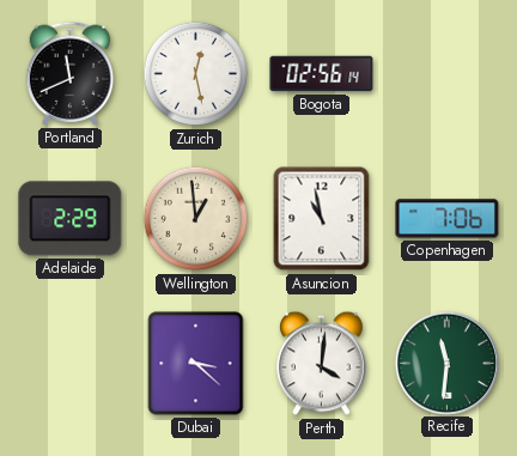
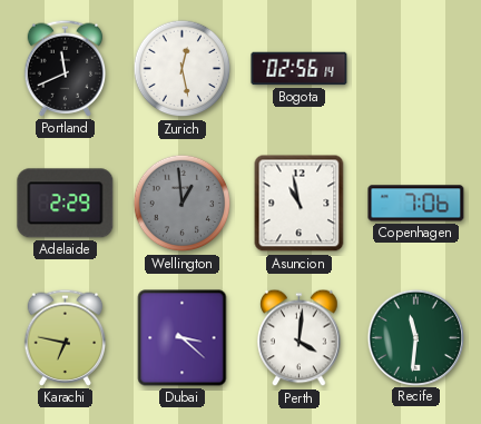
Wellington dial: cream -> grey (183, 204)
Karachi: none -> 6:47 (66, 337)
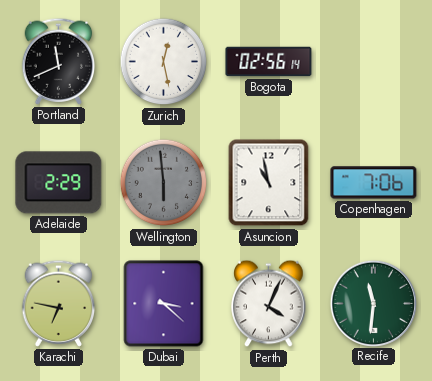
Wellington: 12:59 -> 5:59 (164, 183)
Perth: 4:01 -> 4:04 (269, 304)
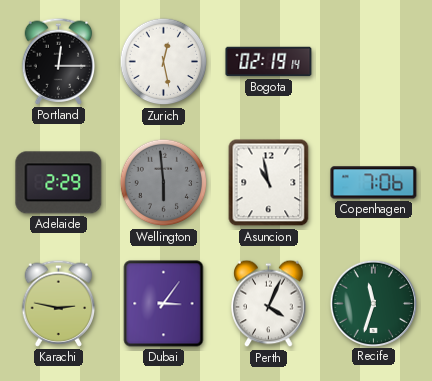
Portland: 11:41 -> 12:15 (59, 61)
Bogota: 02:56 -> 02:19 (269, 62)
Karachi: 6:47 -> 2:47 (59, 303)
Dubai: 3:22 -> 3:06 (164, 304)
Recife: 11:31 -> 11:33 (373, 303)
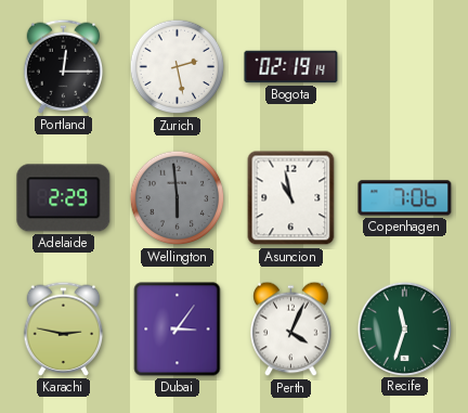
Zurich: 12:28 -> 2:28 (178, 67)
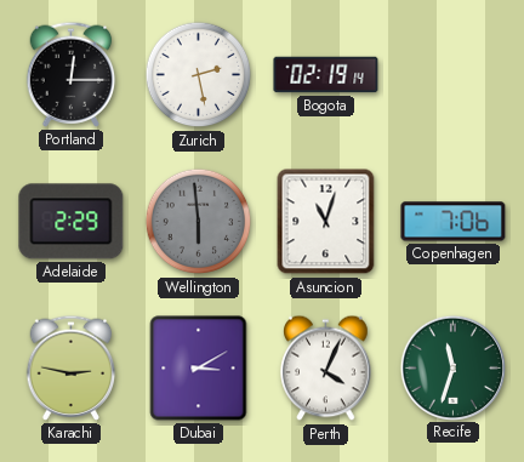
Asuncion: 10:58 -> 11:03 (326, 222)
Dubai: 3:06 -> 3:10 (199, 369)
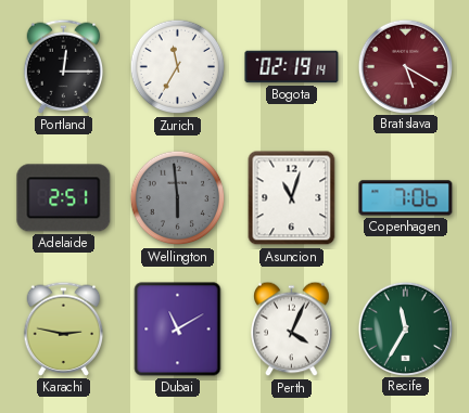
Zurich: 2:28 -> 11:35 (178, 67)
Bratislava: none -> 5:20 (405, 66)
Adelaide: 2:29 -> 2:51 (64, 198)
Dubai: 3:10 -> 11:10 (178, 330)
Recife: 11:33 -> 11:35 (405, 328)
